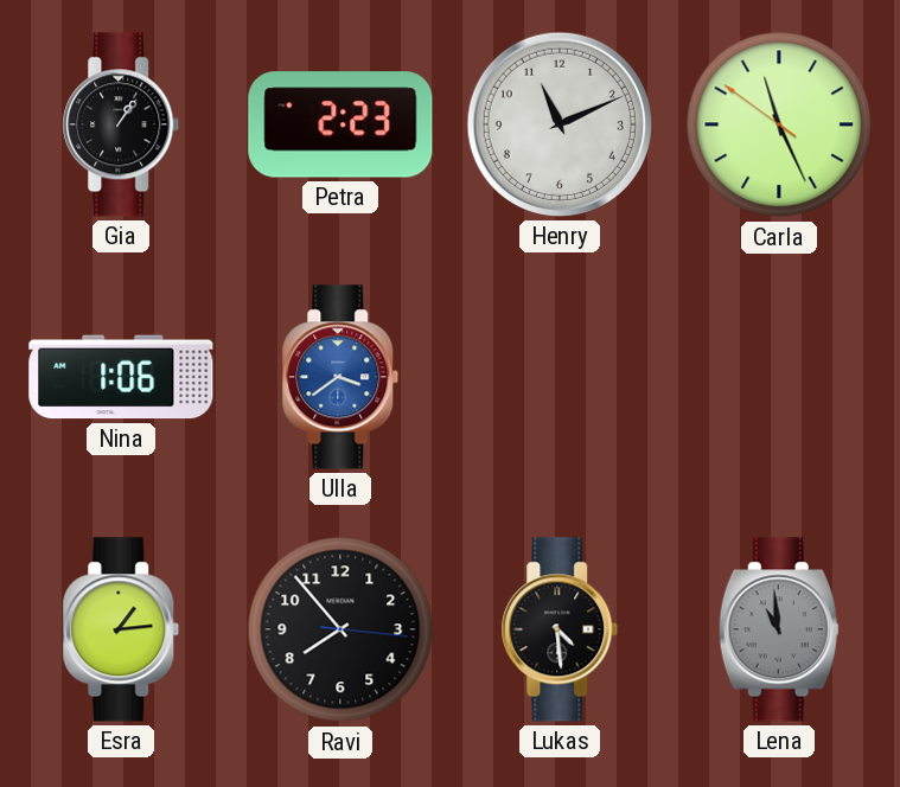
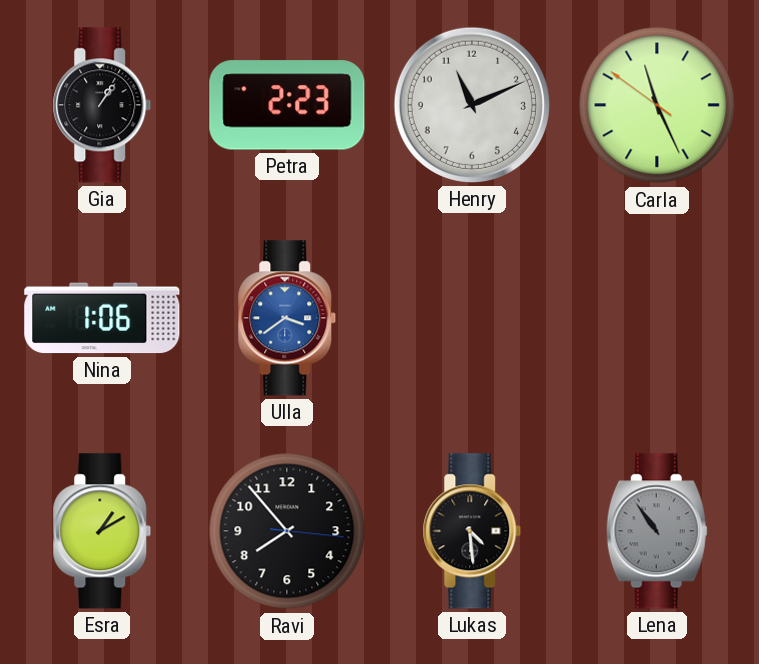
Esra: 1:14 -> 1:10 (102, 531)
Lena: 10:59 -> 10:54 (657, 531)
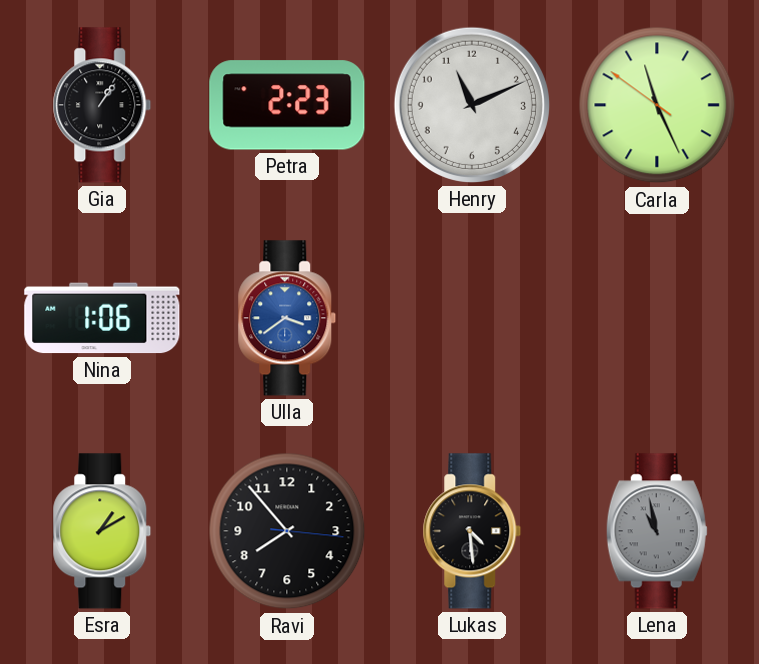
Lena: 10:54 -> 10:58 (657, 531)
